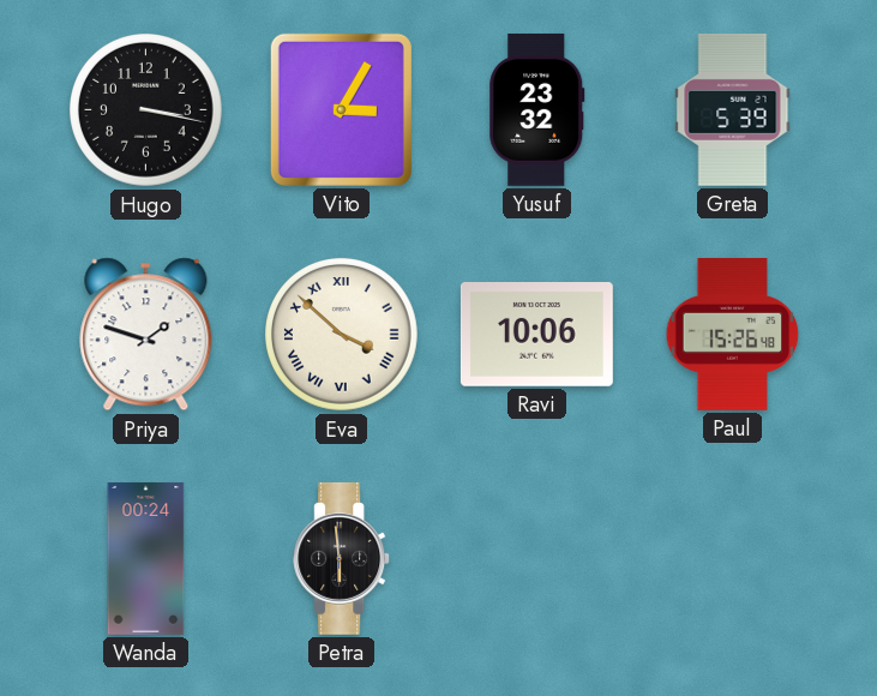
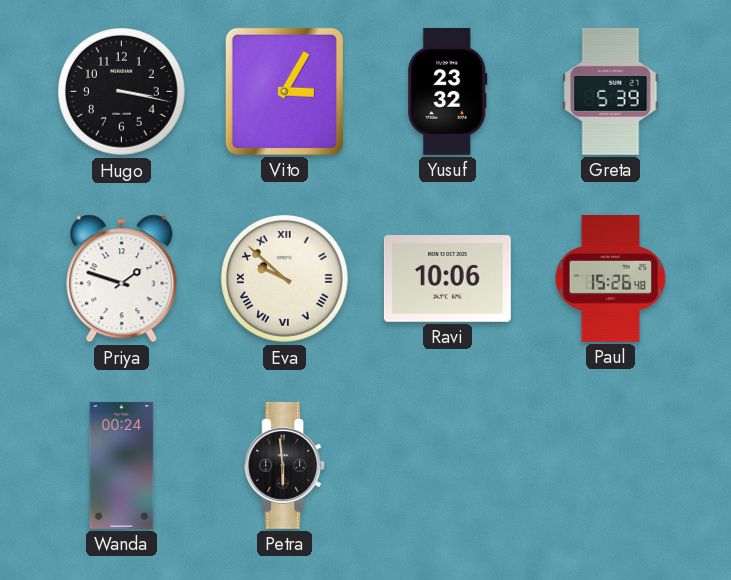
Eva: 3:52 -> 9:52 (285, 279)
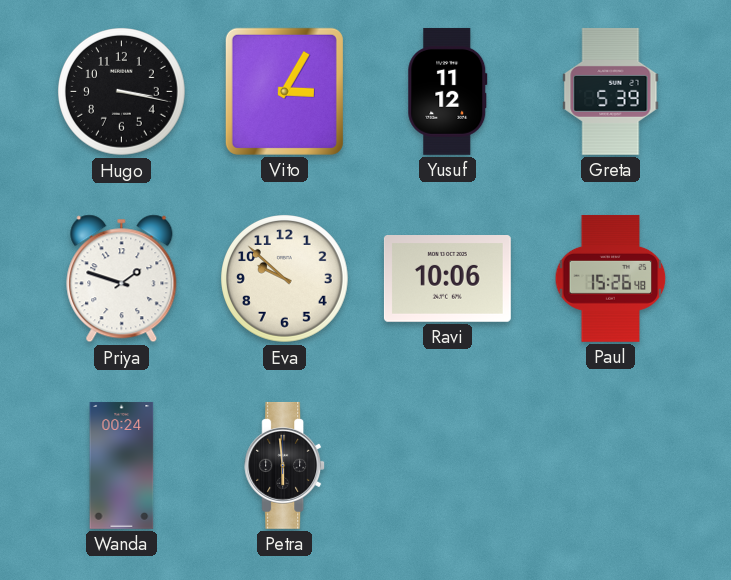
Yusuf: 23:32 -> 11:12 (448, 91)
Eva numerals: Roman -> Arabic (285, 279)
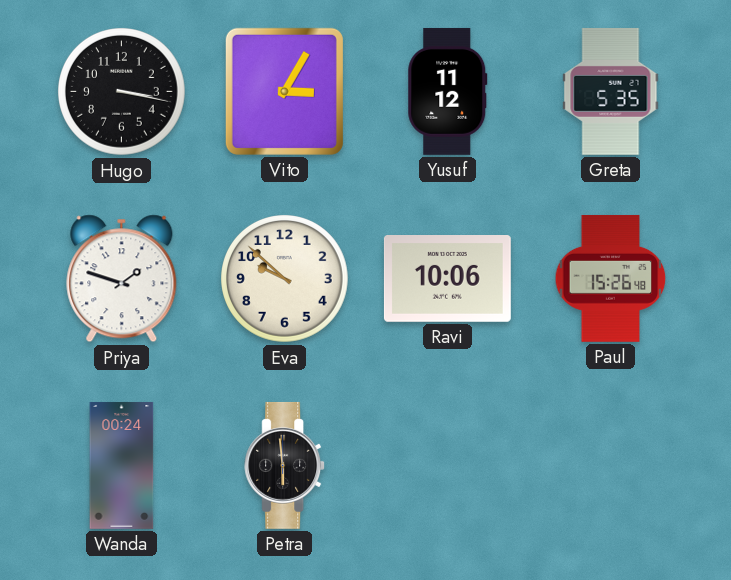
Greta: 5:39 -> 5:35 (611, 91)
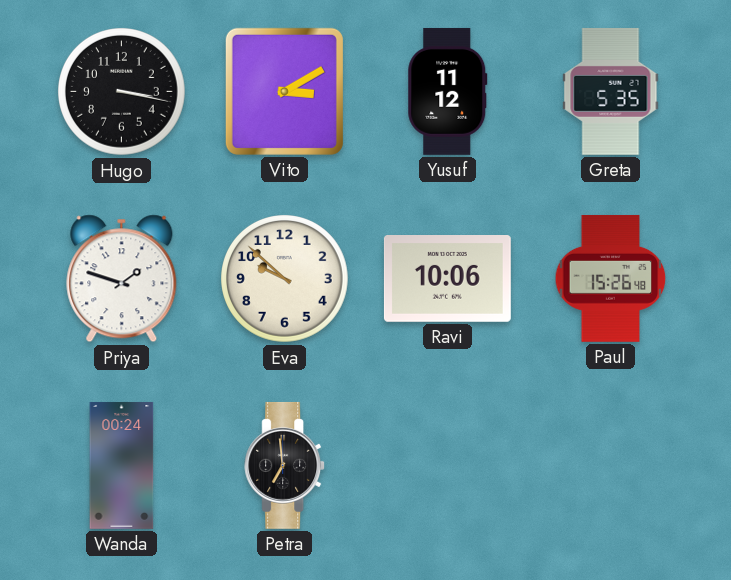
Vito: 3:05 -> 3:10 (284, 91)
Petra: 5:59 -> 6:59 (285, 465)
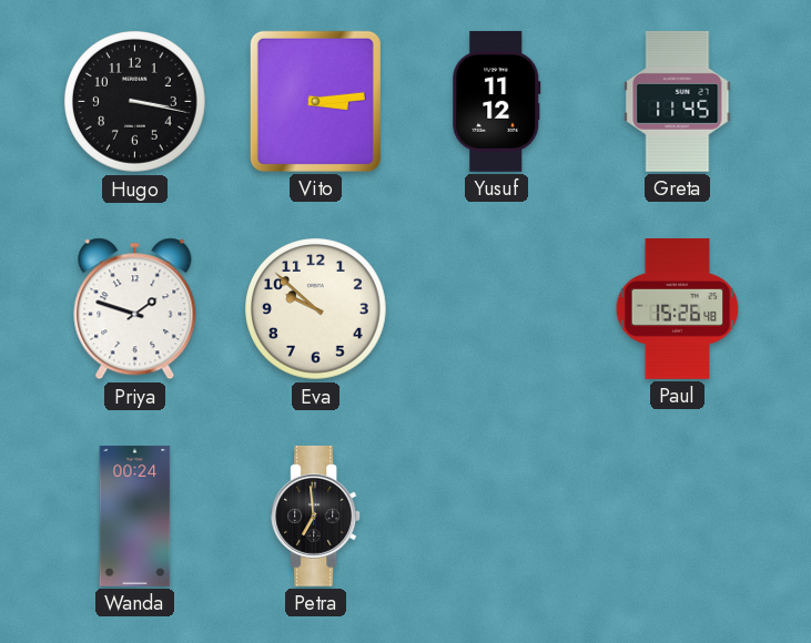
Vito: 3:10 -> 3:14 (315, 101)
Greta: 5:35 -> 11:45 (678, 101)
Ravi: 10:06 -> none (447, 279)
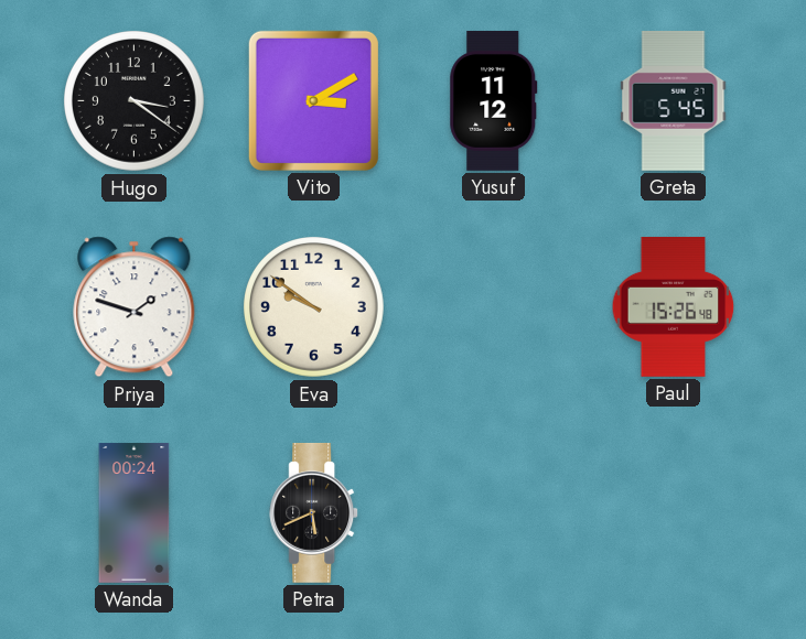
Hugo: 3:17 -> 3:21 (135, 101)
Vito: 3:14 -> 3:10 (313, 100)
Greta: 11:45 -> 5:45 (674, 100)
Eva: 9:52 -> 9:51 (314, 307)
Petra: 6:59 -> 5:41 (314, 512)
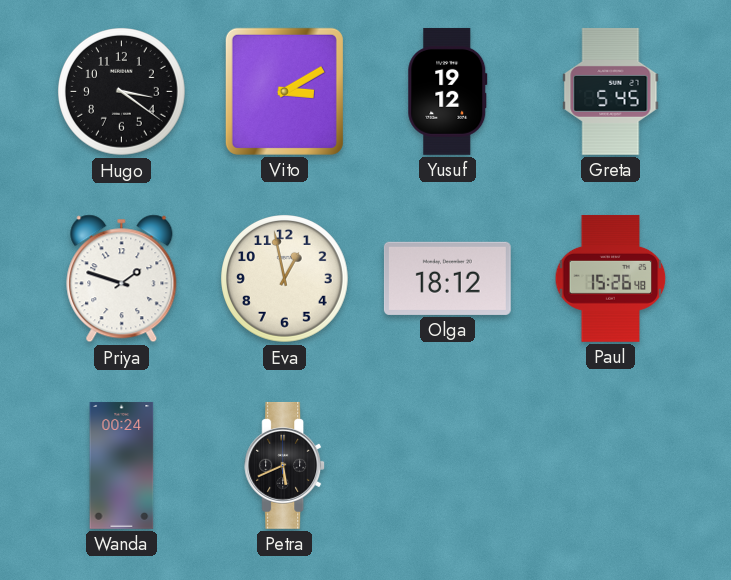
Yusuf: 11:12 -> 19:12 (448, 91)
Eva: 9:51 -> 12:58 (285, 279)
Olga: none -> 18:12 (447, 278)
